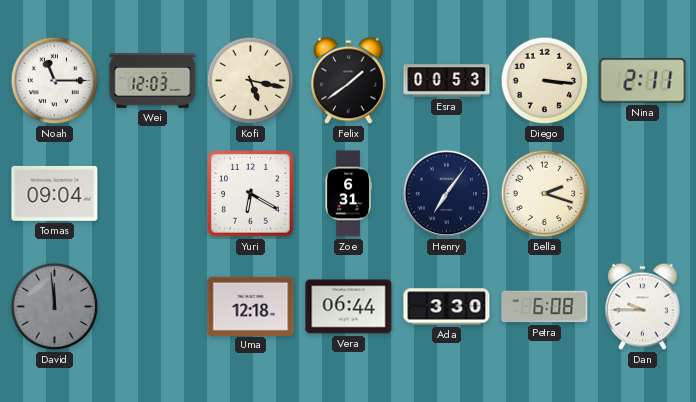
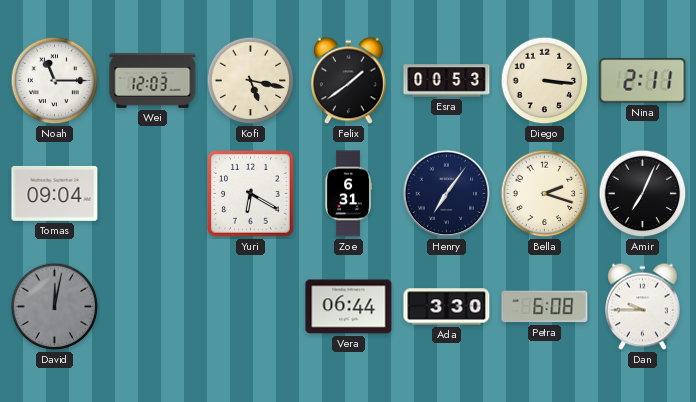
Amir: none -> 7:04 (643, 194)
David: 11:59 -> 12:02 (55, 307)
Uma: 12:18 -> none (251, 306)
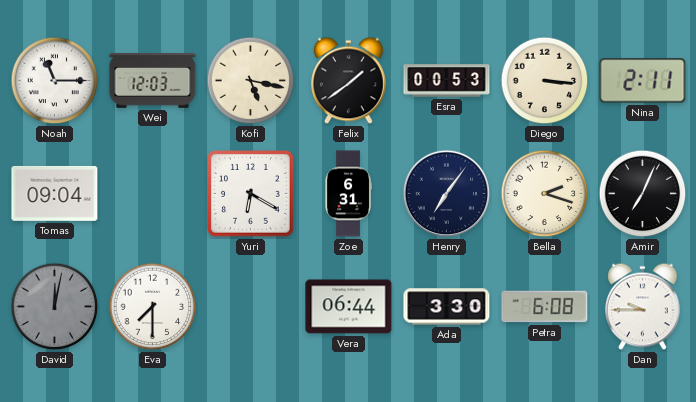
Eva: none -> 7:30 (153, 307)
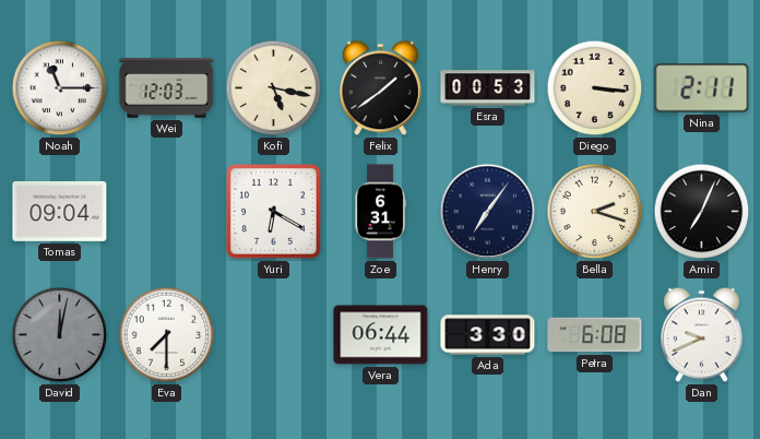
Dan: 9:45 -> 9:41 (702, 335)
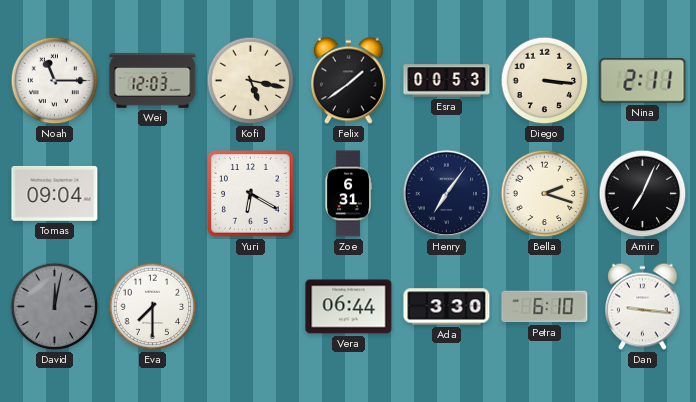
Petra: 6:08 -> 6:10 (545, 307)
Dan: 9:41 -> 9:16 (643, 307)
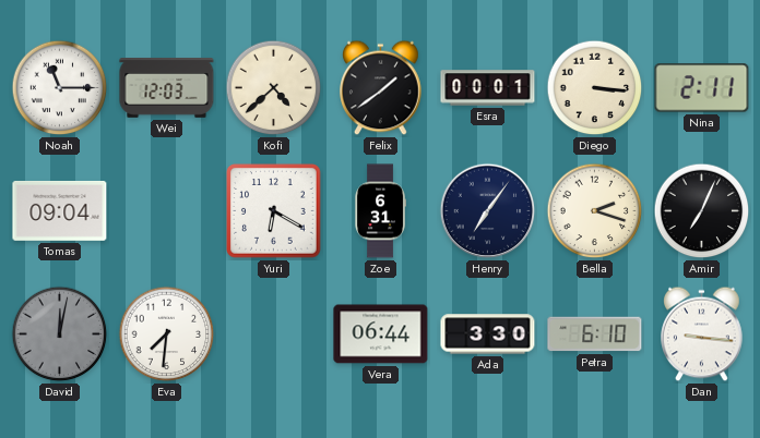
Kofi: 5:17 -> 4:38 (274, 88)
Esra: 00:53 -> 00:01 (488, 88)
Eva: 7:30 -> 7:31 (167, 334)
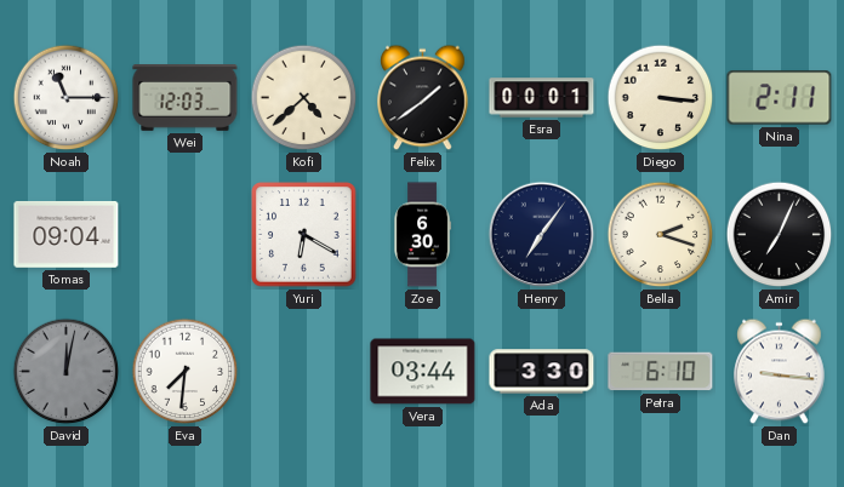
Zoe: 6:31 -> 6:30 (422, 235)
Vera: 06:44 -> 03:44 (423, 372)
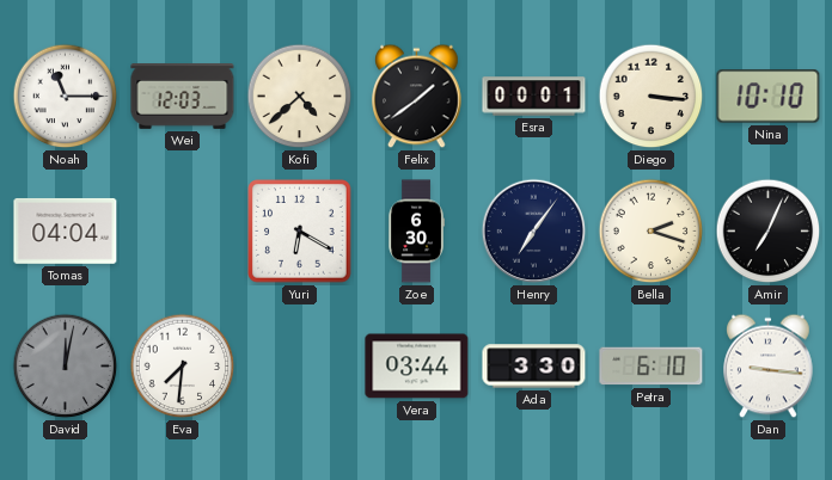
Nina: 2:11 -> 10:10 (769, 97)
Tomas: 09:04 -> 04:04 (66, 230)
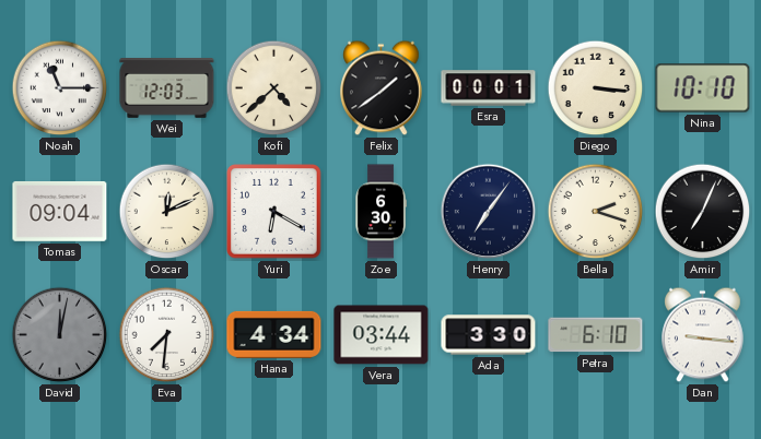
Tomas: 04:04 -> 09:04 (60, 211)
Oscar: none -> 12:11 (167, 212)
Hana: none -> 4:34 (274, 334)
